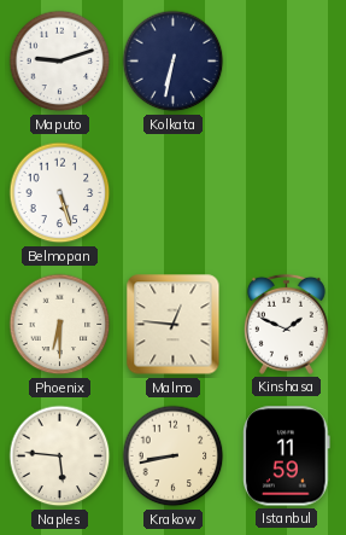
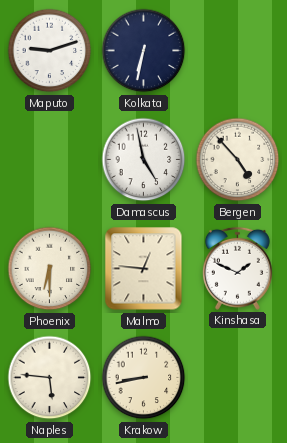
Belmopan: 5:27 -> none (60, 193)
Damascus: none -> 4:58 (144, 160)
Bergen: none -> 4:53 (238, 160)
Istanbul: 11:59 -> none (287, 457)
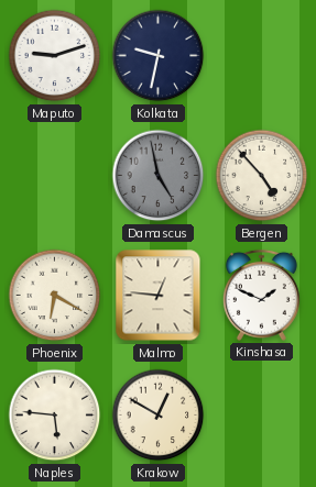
Kolkata: 6:32 -> 9:32 (159, 56)
Damascus dial: white -> grey (159, 176)
Phoenix: 6:30 -> 6:20 (55, 296)
Krakow: 8:43 -> 12:50 (159, 416)
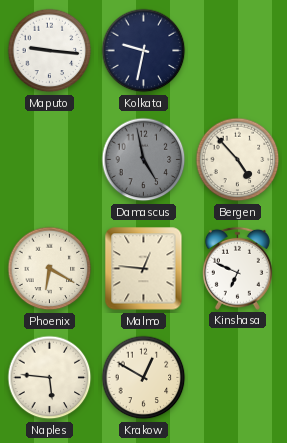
Maputo: 9:12 -> 9:16 (50, 51)
Kinshasa: 1:49 -> 6:49 (237, 268)
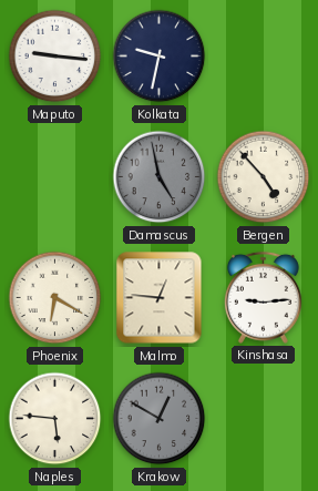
Kinshasa: 6:49 -> 9:14 (263, 297)
Krakow dial: cream -> grey (160, 419)
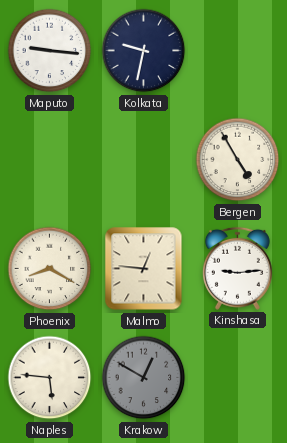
Damascus: 4:58 -> none (160, 177)
Bergen: 4:53 -> 4:55 (238, 160)
Phoenix: 6:20 -> 8:20 (50, 269)
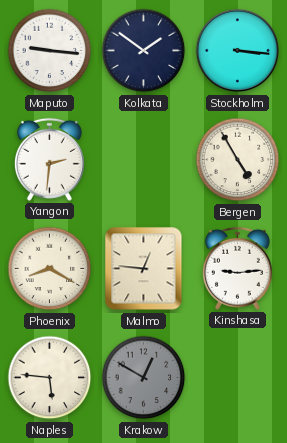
Kolkata: 9:32 -> 1:51 (144, 51)
Stockholm: none -> 3:16 (238, 51)
Yangon: none -> 2:31 (49, 159)
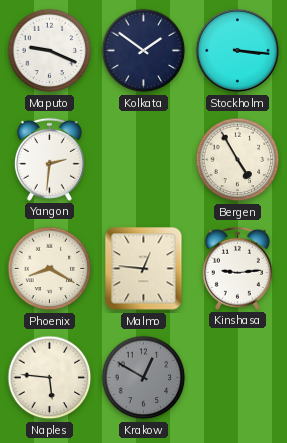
Maputo: 9:16 -> 9:19 (50, 51)
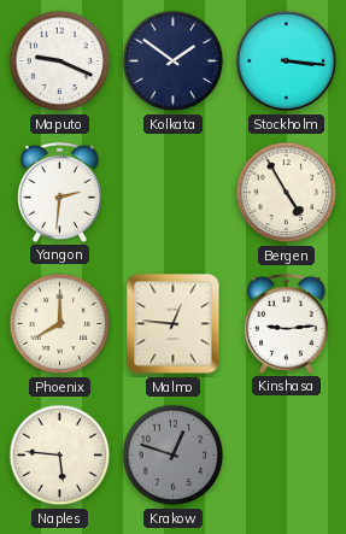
Phoenix: 8:20 -> 8:00 (60, 324)
Krakow: 12:50 -> 12:48 (174, 456)
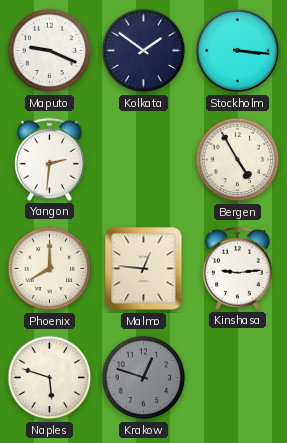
Naples: 5:46 -> 5:48 (50, 378)
